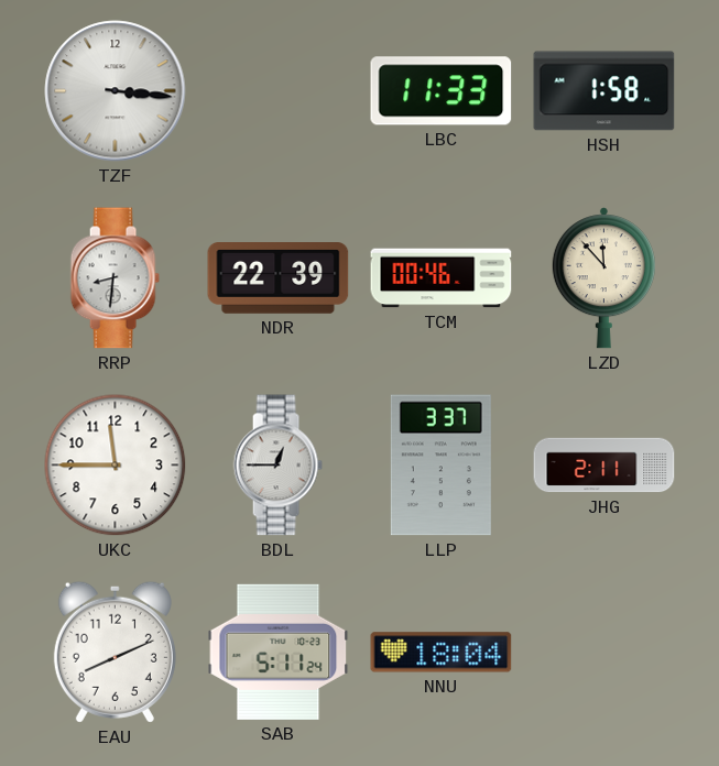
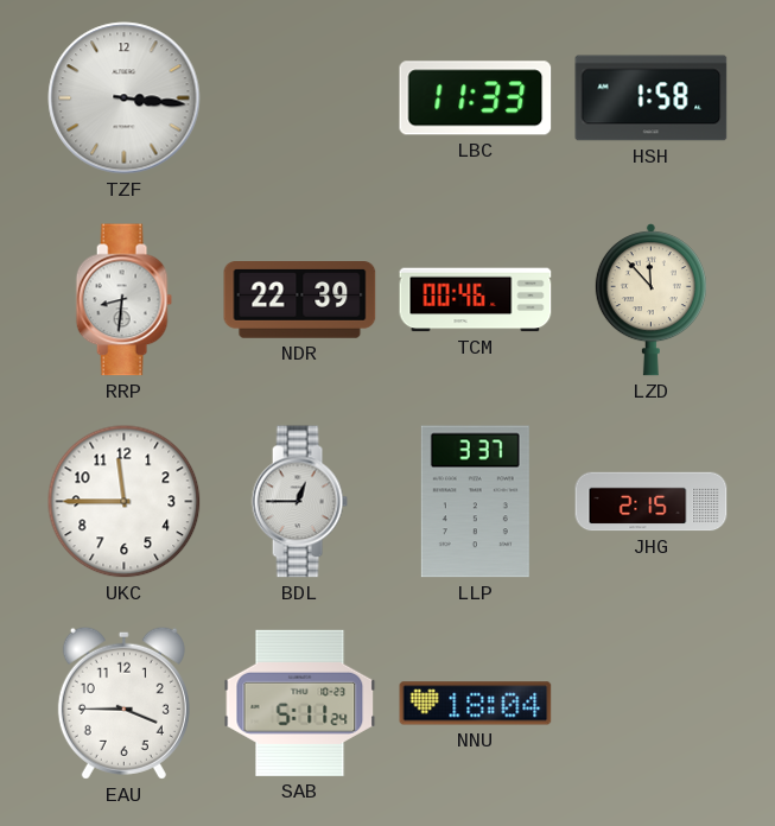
JHG: 2:11 -> 2:15 (652, 502)
EAU: 8:11 -> 3:45 (123, 703)
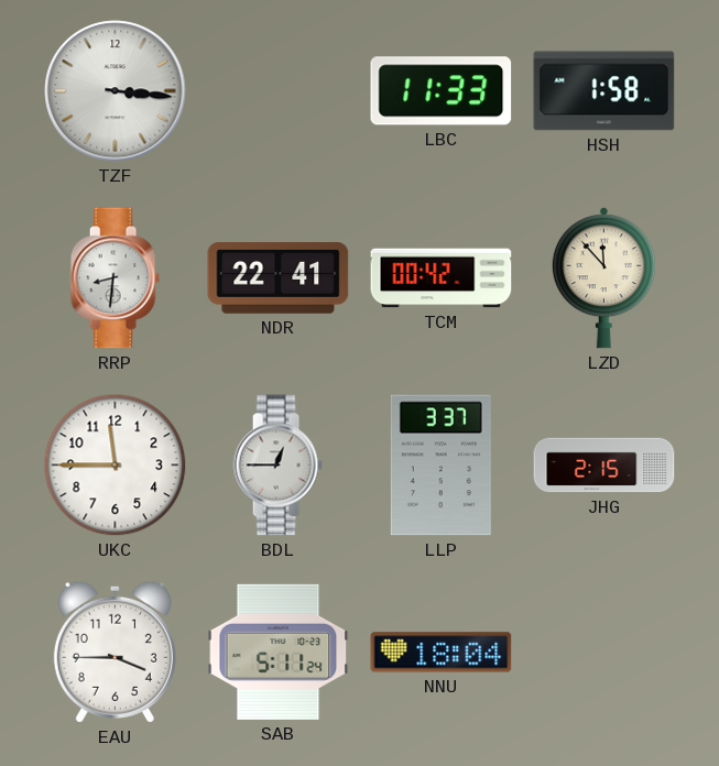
NDR: 22:39 -> 22:41 (279, 278)
TCM: 00:46 -> 00:42 (442, 278)
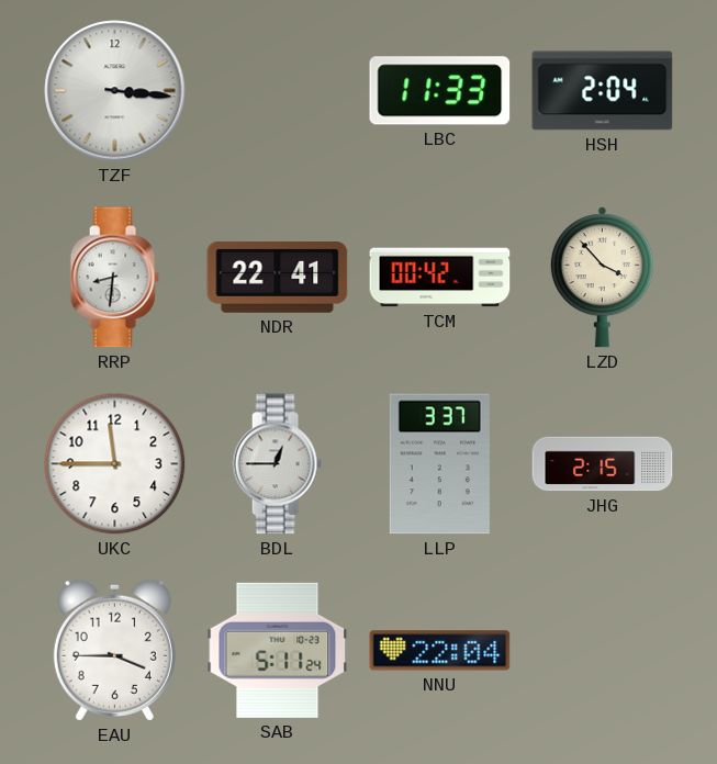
HSH: 1:58 -> 2:04 (603, 91)
LZD: 11:53 -> 3:53 (602, 278)
NNU: 18:04 -> 22:04 (440, 651)
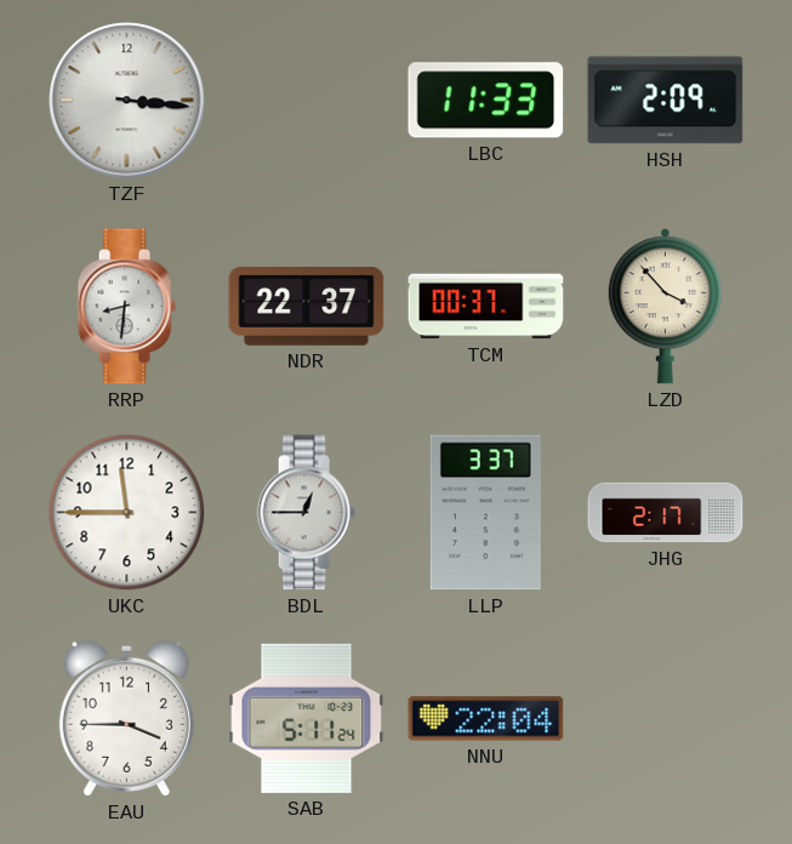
HSH: 2:04 -> 2:09 (666, 101)
NDR: 22:41 -> 22:37 (307, 307)
TCM: 00:42 -> 00:37 (486, 307)
JHG: 2:15 -> 2:17 (666, 513)
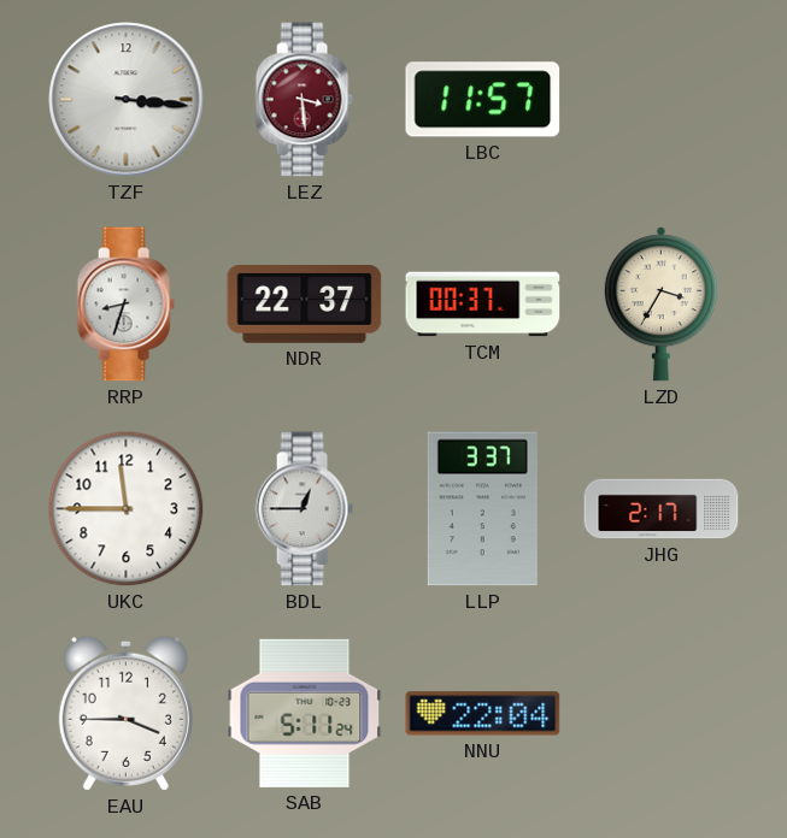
LEZ: none -> 3:29 (304, 100)
LBC: 11:33 -> 11:57 (483, 100)
HSH: 2:09 -> none (666, 101)
RRP: 8:31 -> 8:33 (125, 305)
LZD: 3:53 -> 3:35 (660, 305)
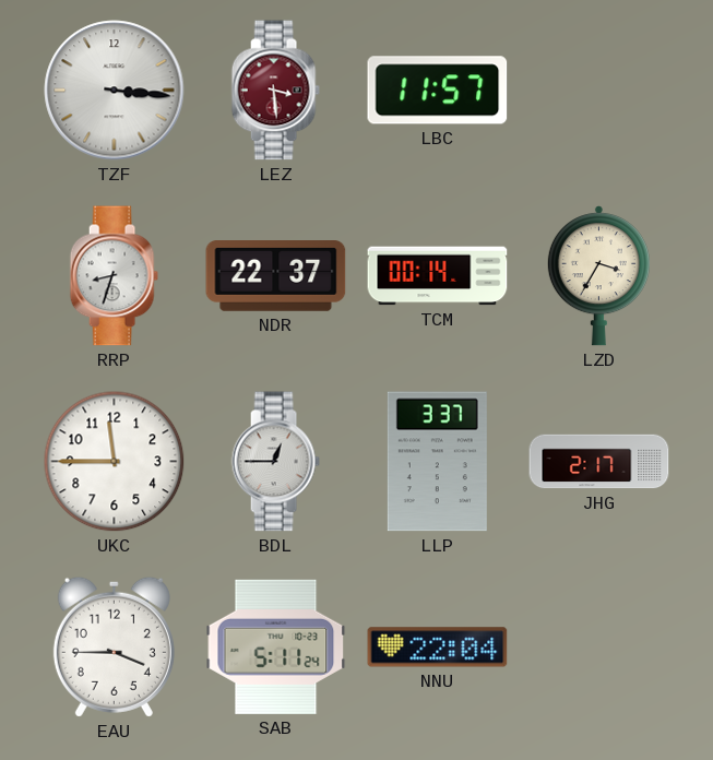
TCM: 00:37 -> 00:14 (438, 276)
